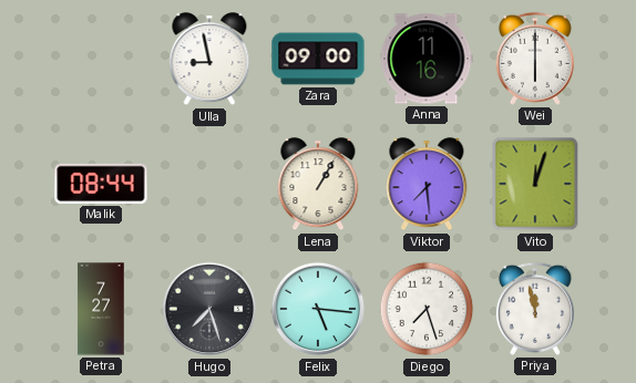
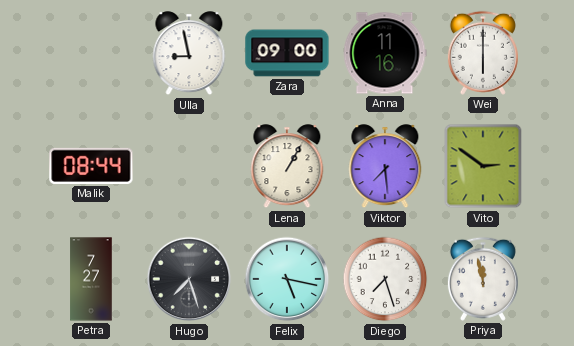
Vito: 12:03 -> 2:51 (483, 166)
Felix: 5:16 -> 5:17 (287, 279)
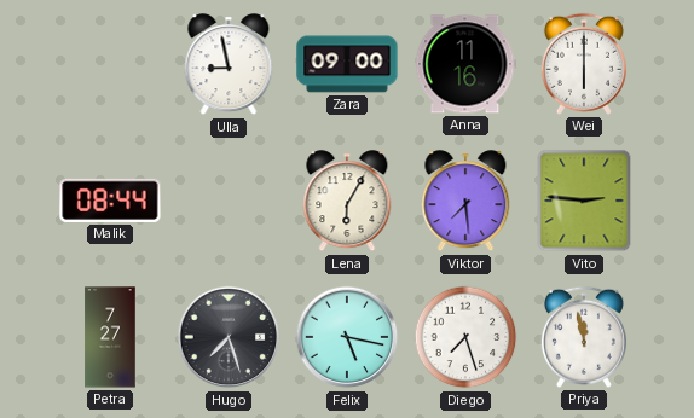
Lena: 1:05 -> 6:05 (347, 202)
Vito: 2:51 -> 2:46 (584, 201)
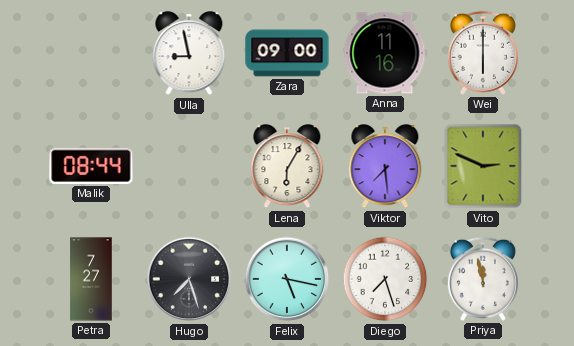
Vito: 2:46 -> 2:49 (483, 166)
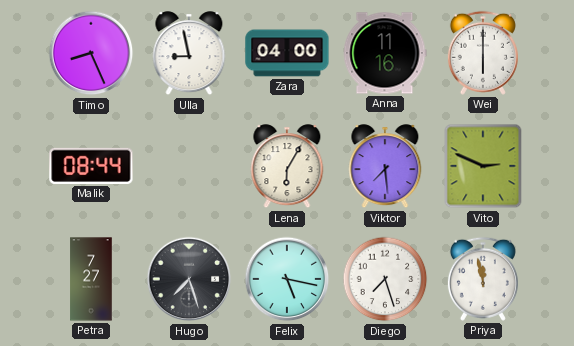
Timo: none -> 8:26 (91, 53)
Zara: 09:00 -> 04:00 (287, 53)
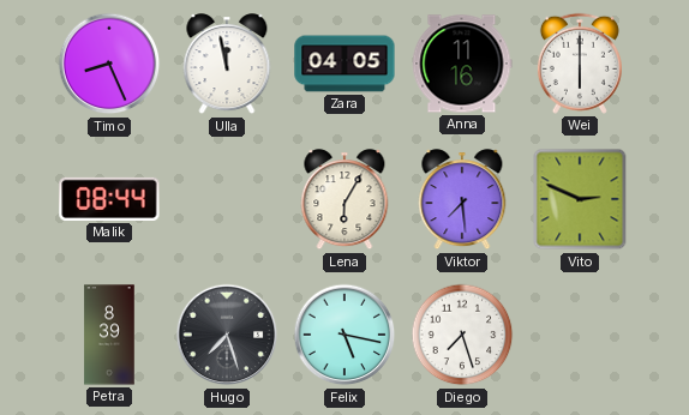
Ulla: 8:58 -> 11:58 (227, 65)
Zara: 04:00 -> 04:05 (344, 64)
Petra: 7:27 -> 8:39 (109, 335)
Priya: 11:58 -> none (483, 279)
